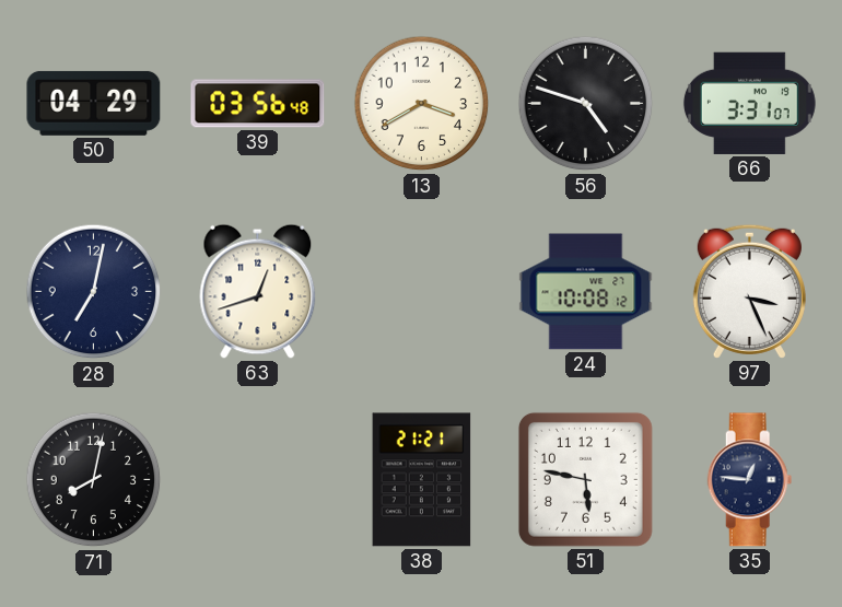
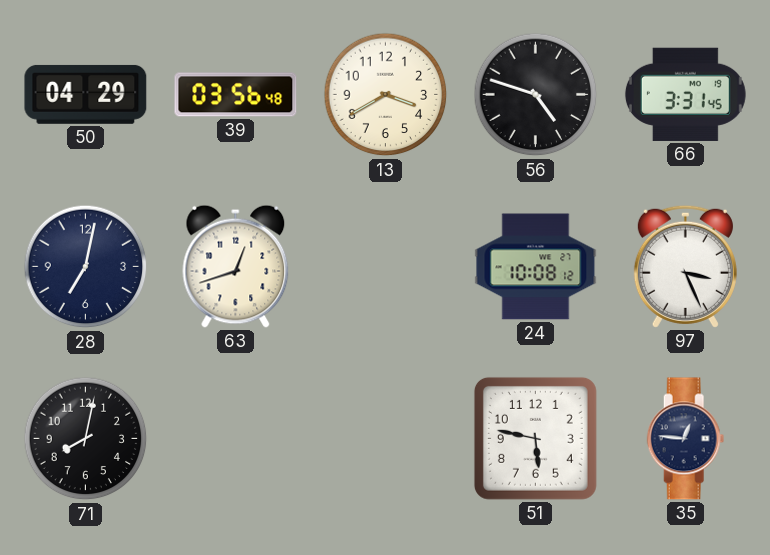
66: 3:31:07 -> 3:31:45 (685, 94)
38: 21:21 -> none (422, 480)
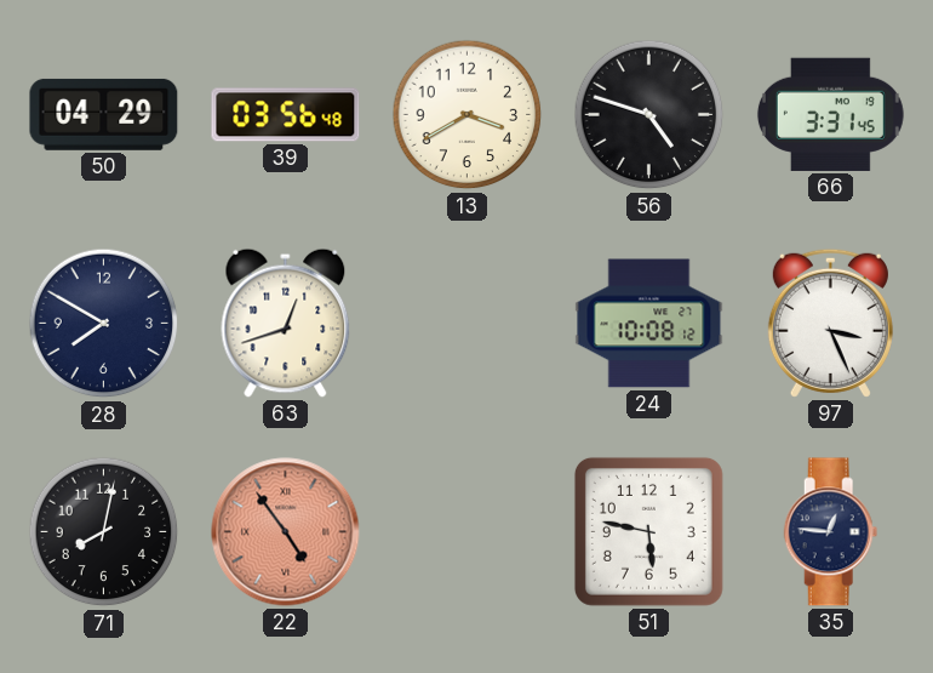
28: 7:02 -> 7:50 (104, 324)
22: none -> 4:54 (286, 532)
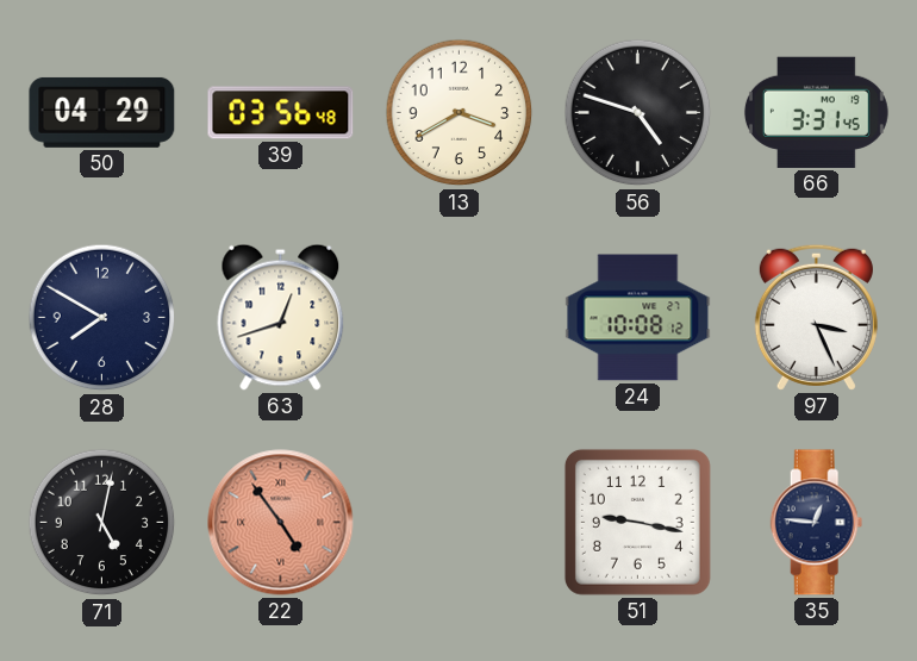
71: 8:02 -> 5:02 (102, 523)
51: 5:47 -> 9:17 (637, 522)
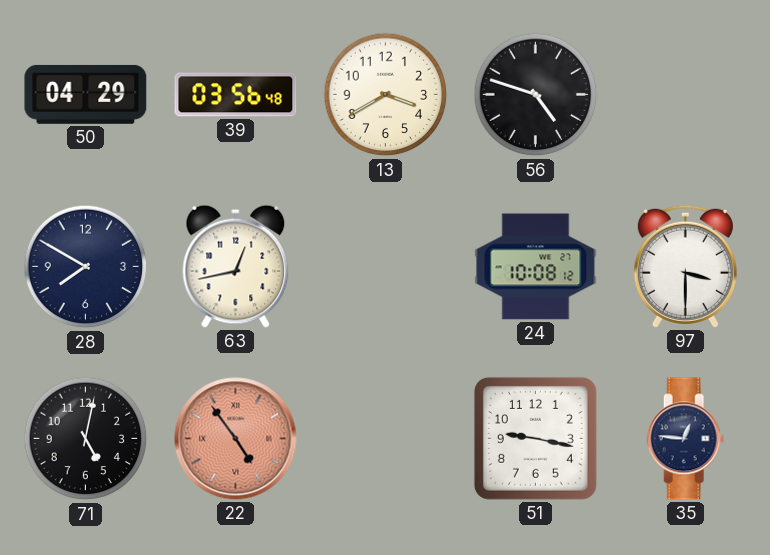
66: 3:31 -> none (816, 112)
63: 12:42 -> 12:43 (236, 266)
97: 3:26 -> 3:30 (685, 266)
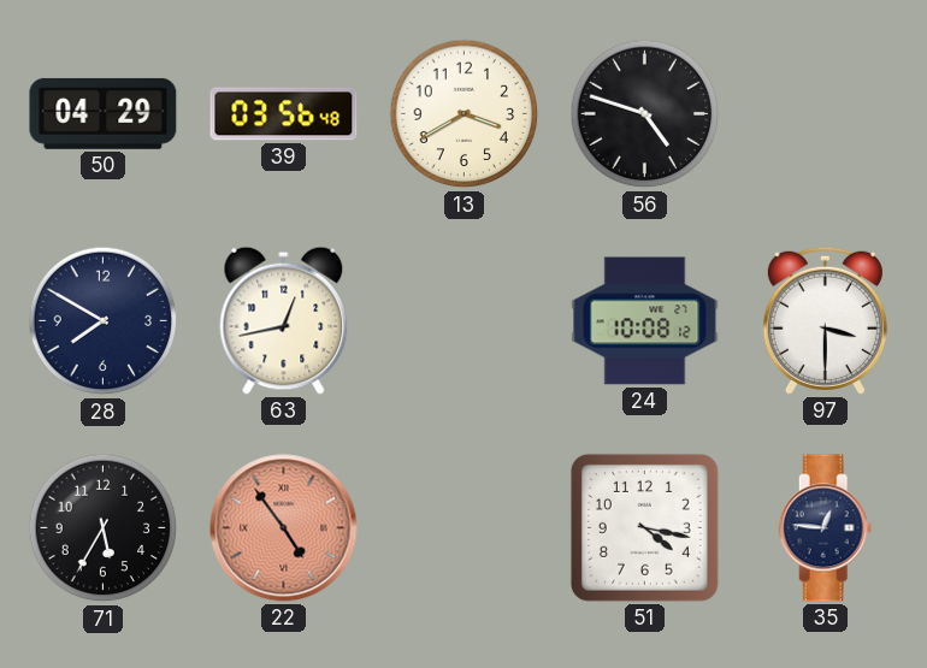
71: 5:02 -> 5:35 (104, 528)
51: 9:17 -> 4:17 (644, 527)
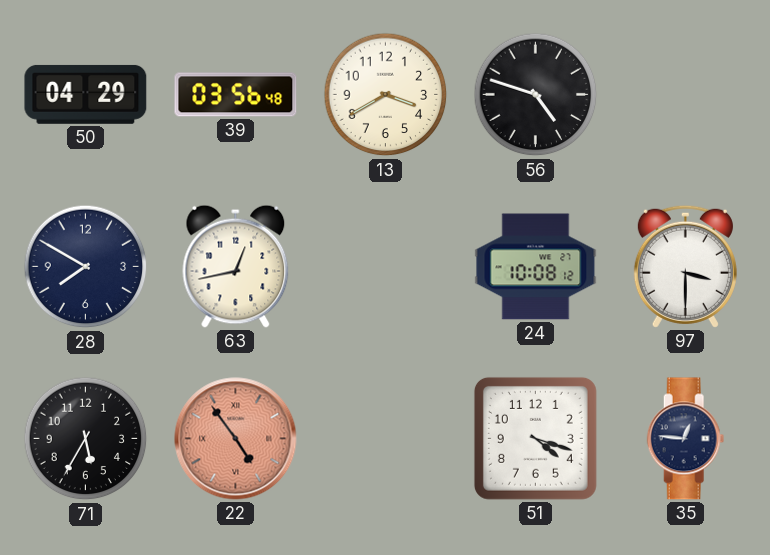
51: 4:17 -> 4:18 (535, 438)
